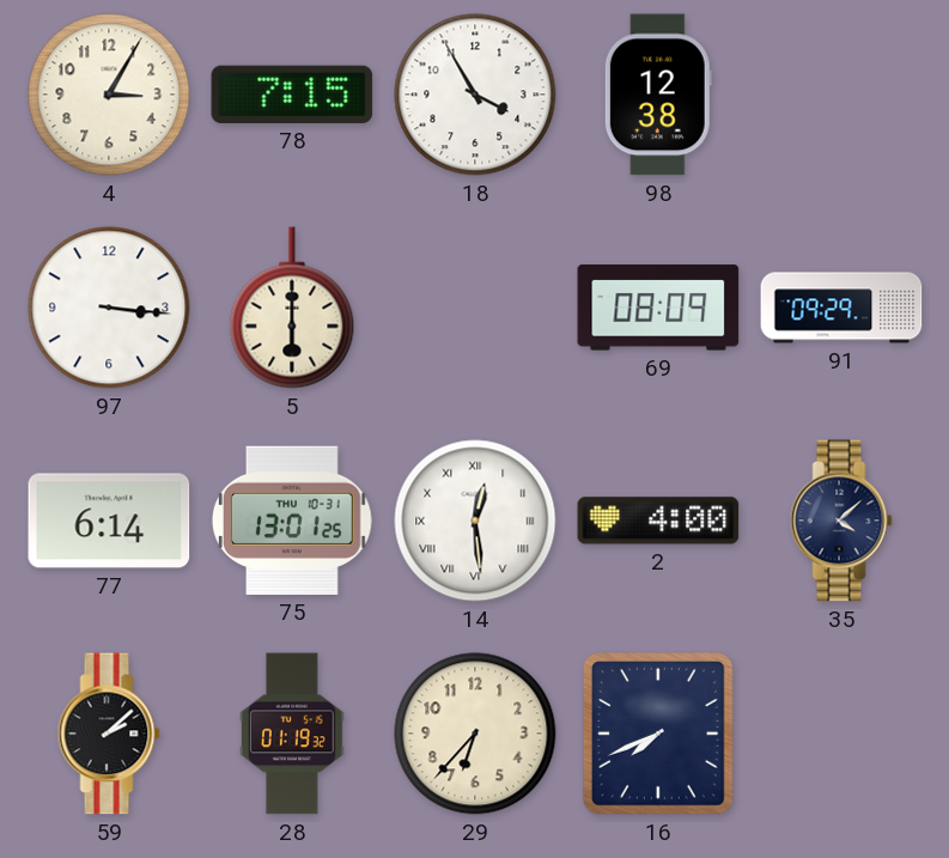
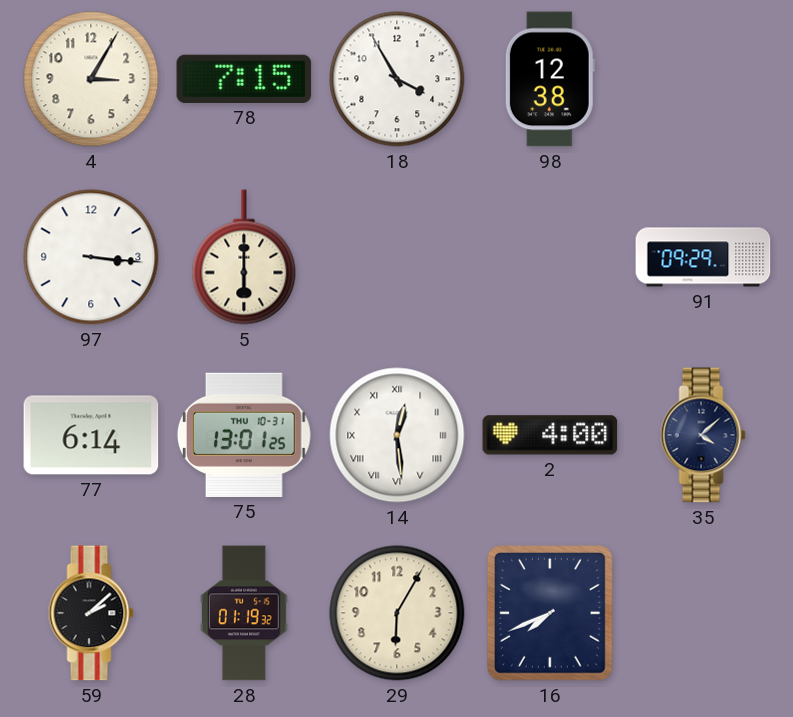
69: 08:09 -> none (658, 308)
29: 6:37 -> 6:05 (397, 613)
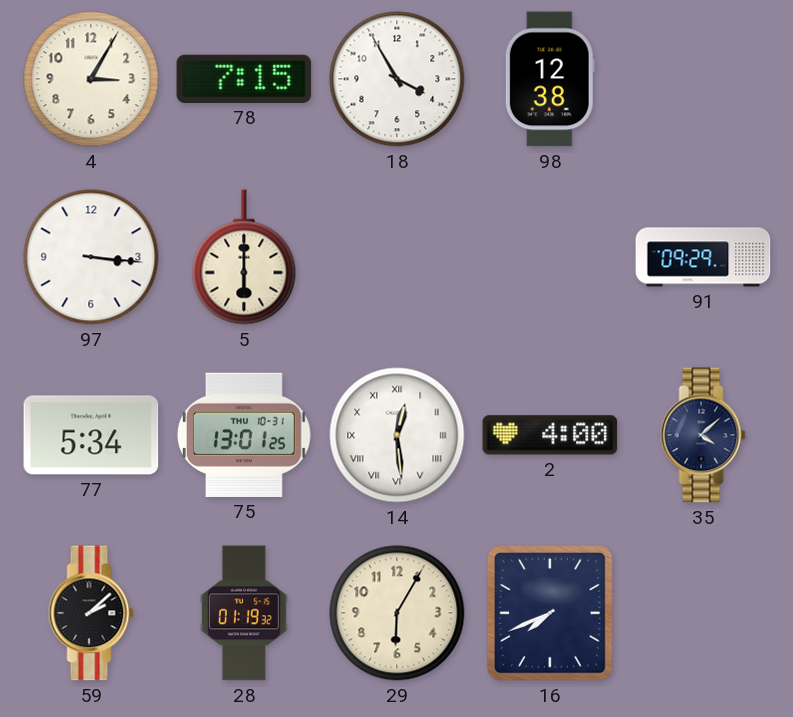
77: 6:14 -> 5:34 (91, 435)
